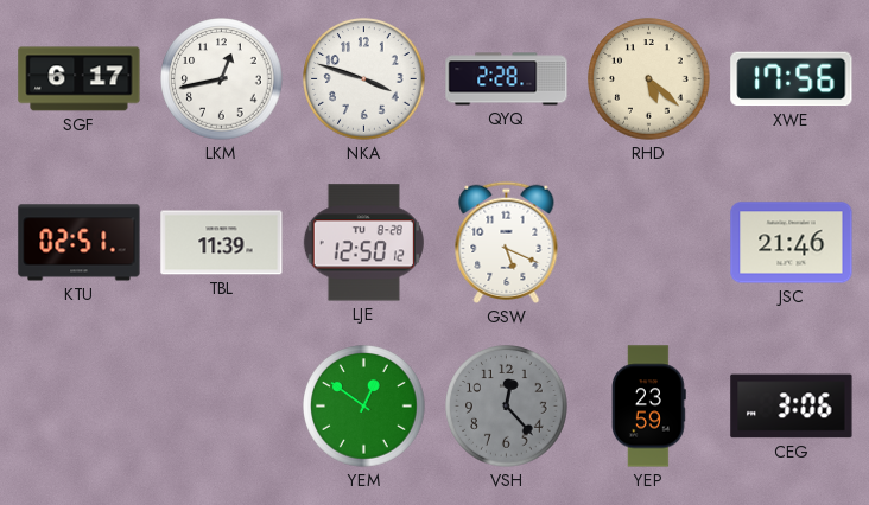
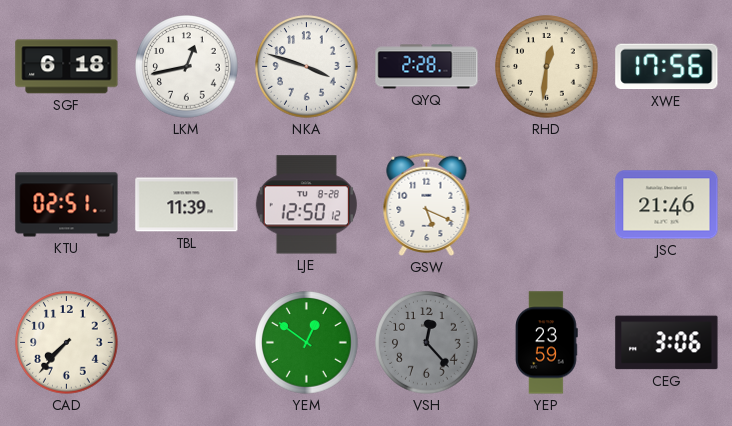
SGF: 6:17 -> 6:18 (67, 67)
RHD: 5:22 -> 12:31 (547, 67)
CAD: none -> 7:37 (67, 343)
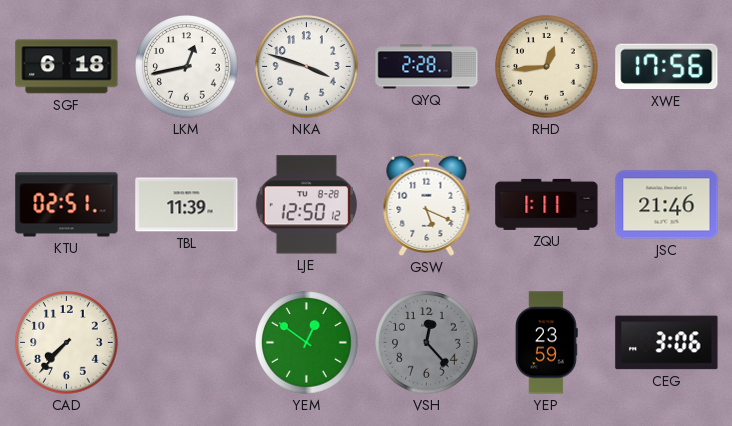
RHD: 12:31 -> 12:44 (547, 67)
ZQU: none -> 1:11 (547, 204)
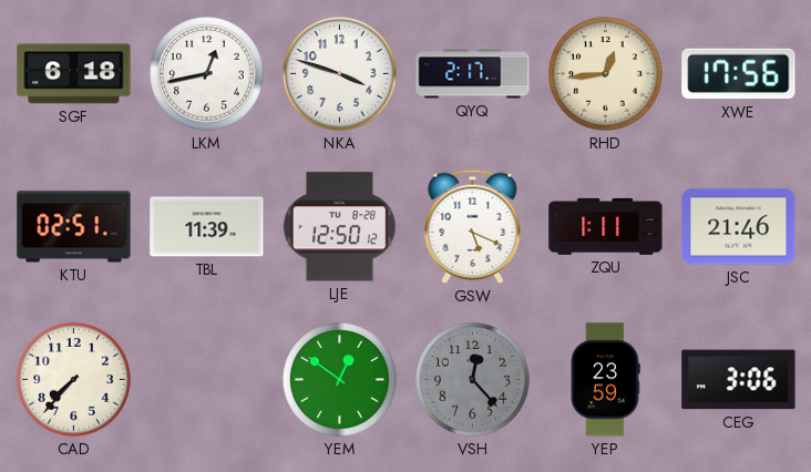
QYQ: 2:28 -> 2:17 (473, 74)
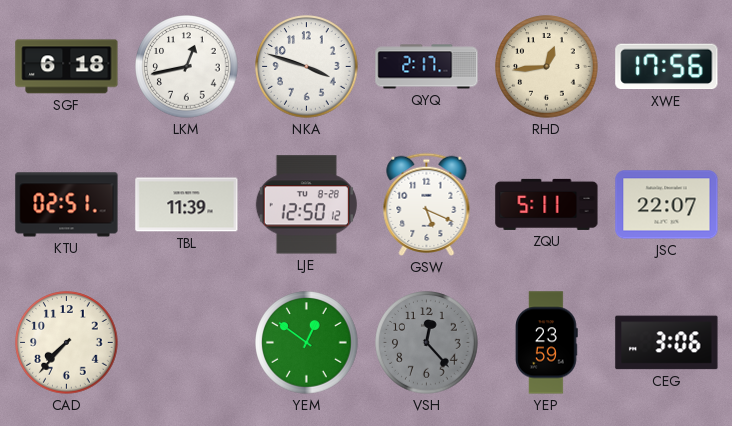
ZQU: 1:11 -> 5:11 (547, 204)
JSC: 21:46 -> 22:07 (667, 205)
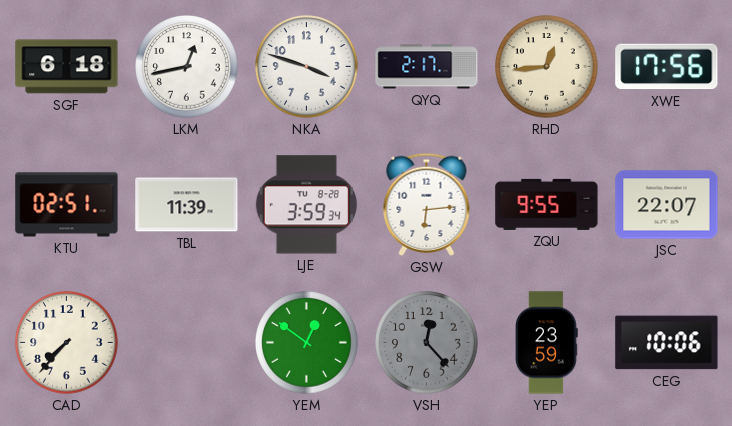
LJE: 12:50 -> 3:59 (306, 205)
GSW: 5:19 -> 6:14 (427, 204)
ZQU: 5:11 -> 9:55 (547, 204)
CEG: 3:06 -> 10:06 (667, 343)
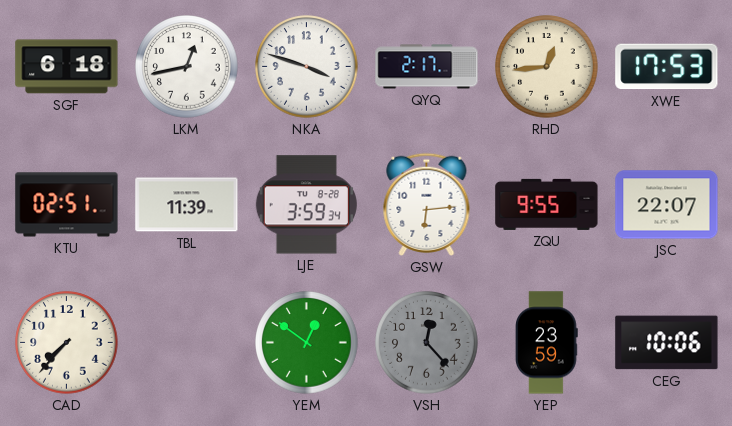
XWE: 17:56 -> 17:53 (667, 67)
